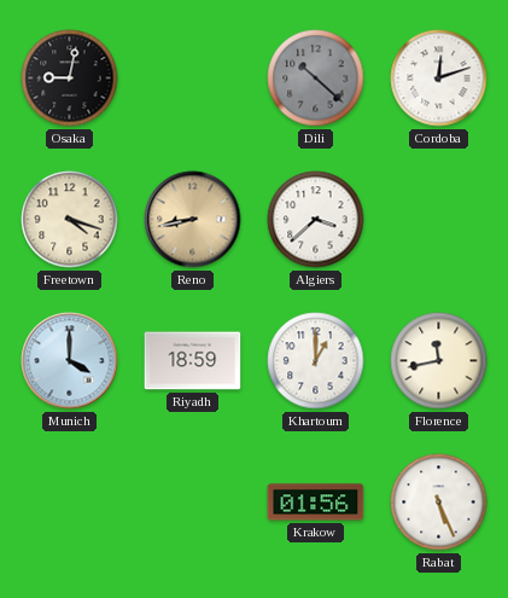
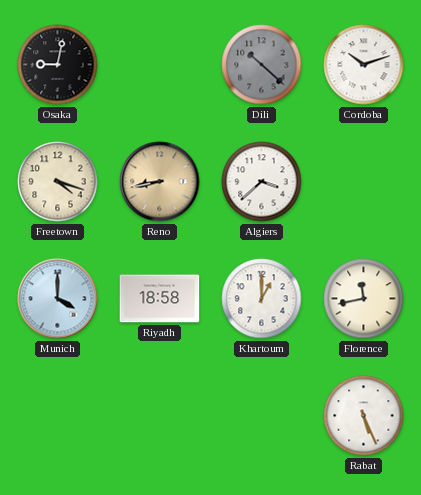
Cordoba: 12:12 -> 10:12 (364, 65)
Riyadh: 18:59 -> 18:58 (160, 299)
Krakow: 01:56 -> none (316, 503)
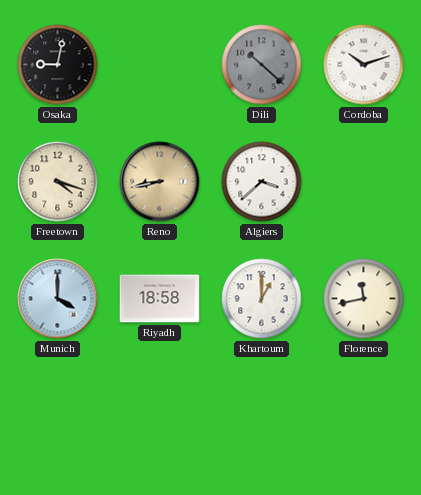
Rabat: 5:26 -> none (364, 416)
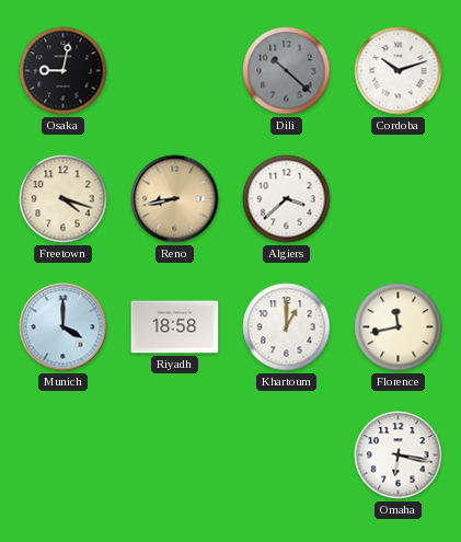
Omaha: none -> 6:17 (399, 455)
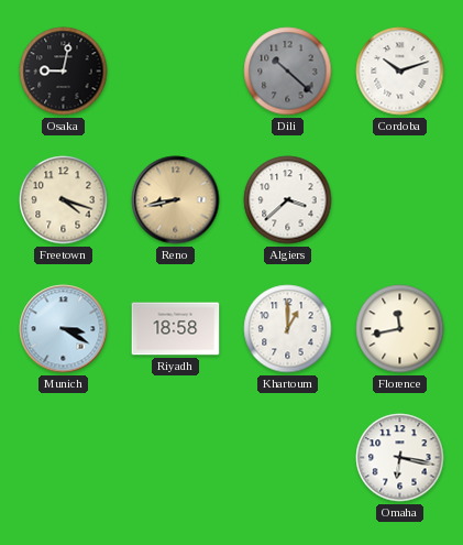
Munich: 4:00 -> 3:20 (64, 329)
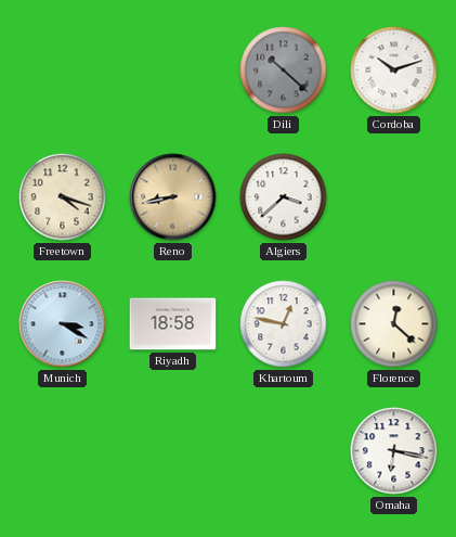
Osaka: 9:02 -> none (64, 72)
Khartoum: 1:00 -> 12:47 (284, 324)
Florence: 11:43 -> 12:22 (394, 324)
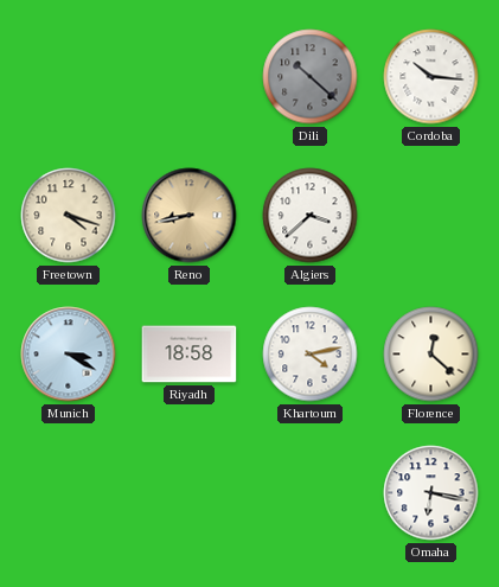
Cordoba: 10:12 -> 10:16 (431, 77)
Khartoum: 12:47 -> 4:13 (311, 355)
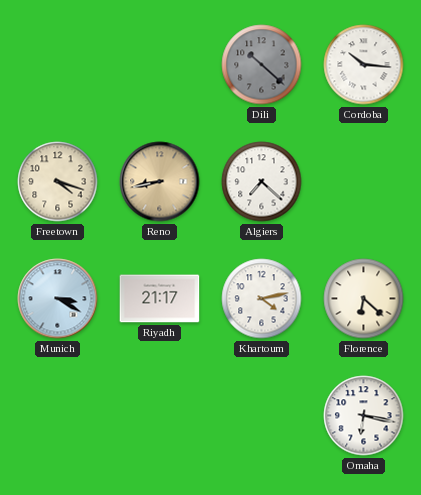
Algiers: 3:38 -> 7:22 (262, 182)
Riyadh: 18:58 -> 21:17 (160, 299)
Florence: 12:22 -> 6:22 (364, 299)
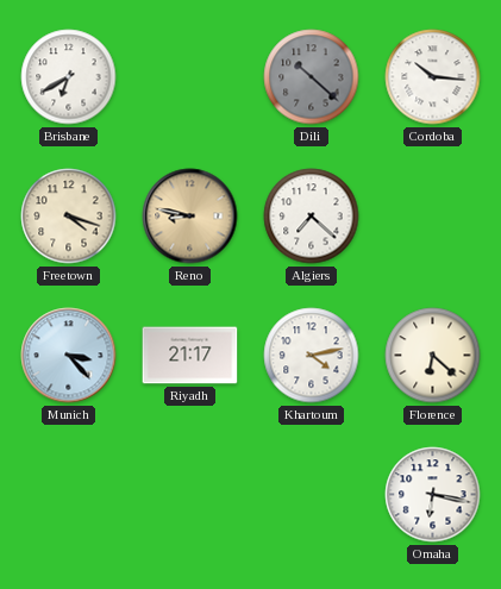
Brisbane: none -> 6:40 (69, 77)
Reno: 8:43 -> 8:47 (190, 217)
Munich: 3:20 -> 3:23 (69, 356)
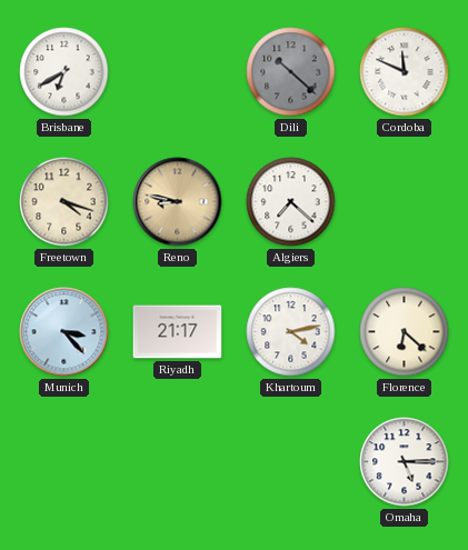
Cordoba: 10:16 -> 11:49 (405, 72)
Omaha: 6:17 -> 5:15 (405, 462)
